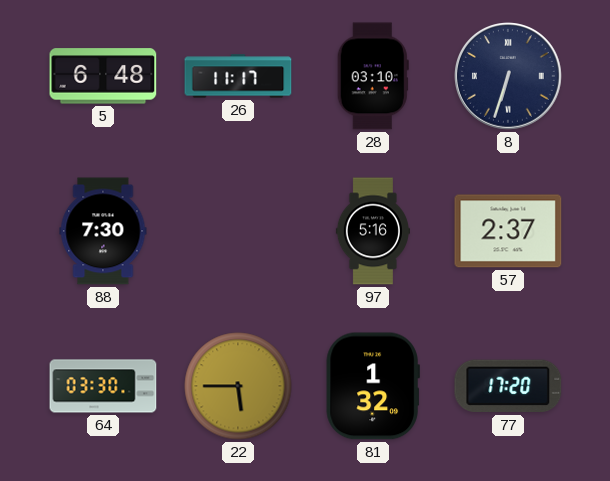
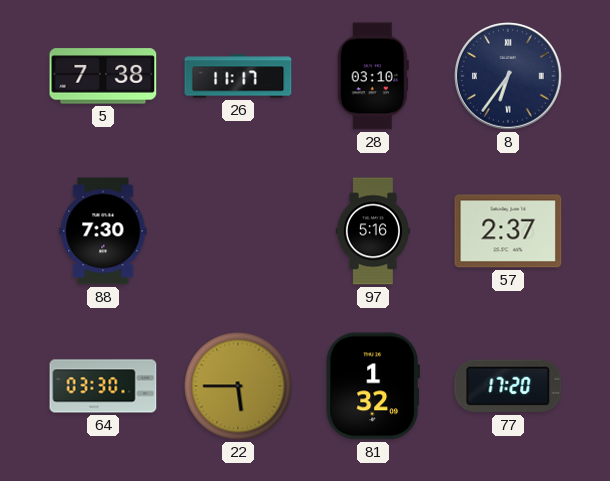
5: 6:48 -> 7:38 (103, 76)
8: 6:33 -> 6:36 (509, 77)
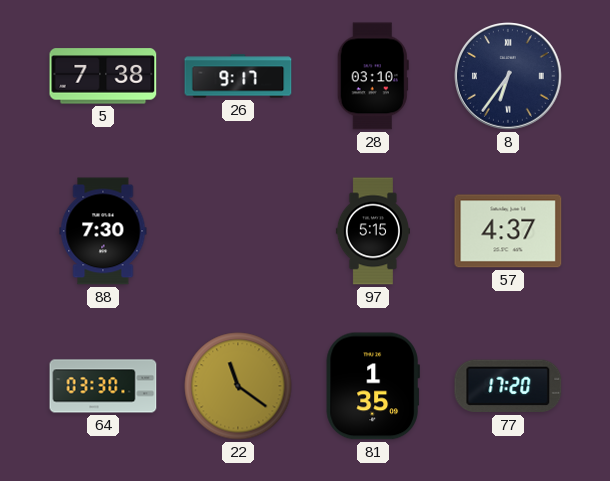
26: 11:17 -> 9:17 (238, 76)
97: 5:16 -> 5:15 (373, 231)
57: 2:37 -> 4:37 (508, 231)
22: 5:45 -> 11:21 (238, 386)
81: 1:32 -> 1:35 (373, 386)
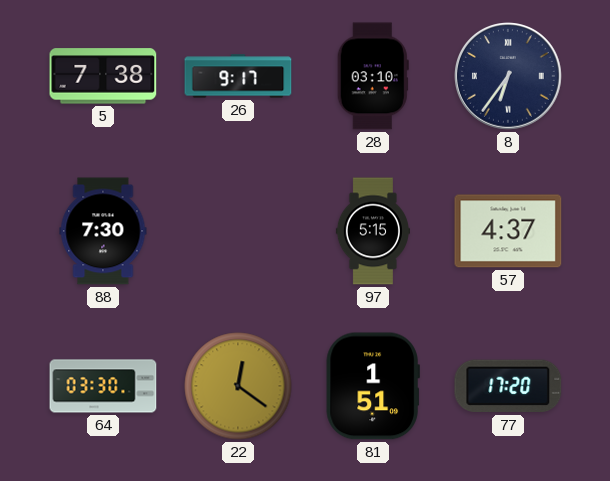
22: 11:21 -> 12:21 (238, 386)
81: 1:35 -> 1:51 (373, 386)
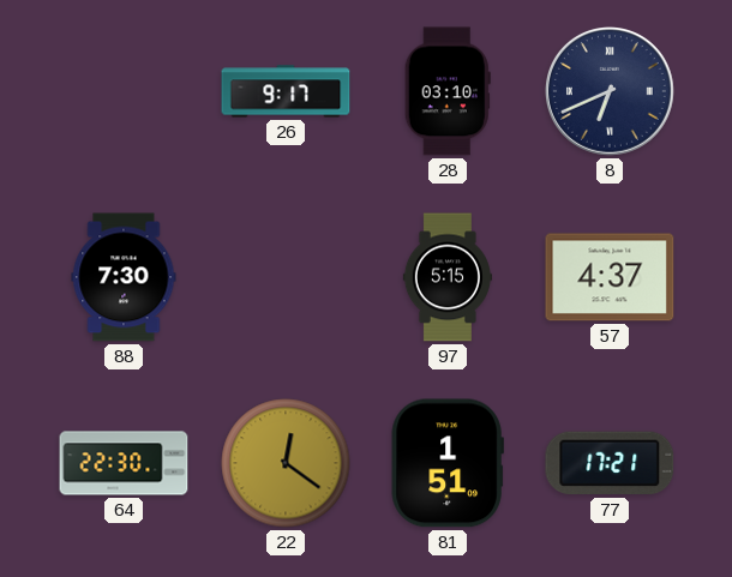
5: 7:38 -> none (103, 76)
8: 6:36 -> 6:41 (611, 92)
64: 03:30 -> 22:30 (124, 463)
77: 17:20 -> 17:21 (610, 463)
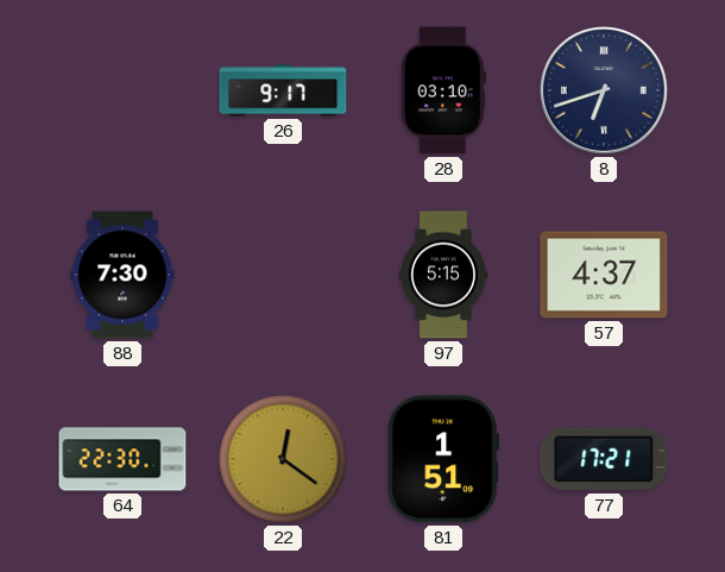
8: 6:41 -> 6:42 (605, 92)
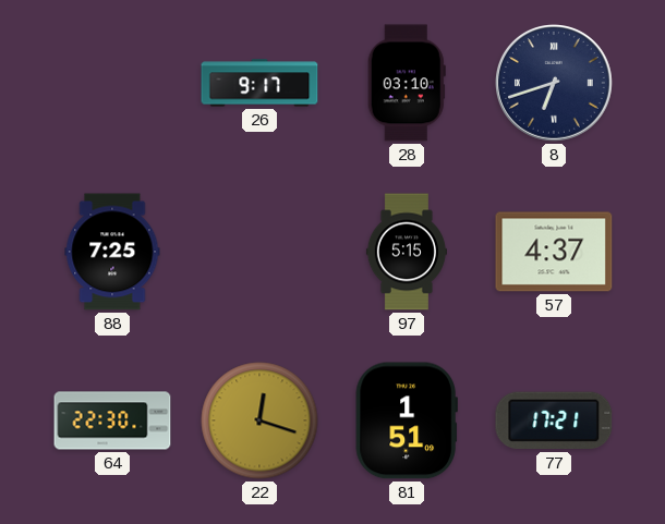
88: 7:30 -> 7:25 (112, 252)
22: 12:21 -> 12:18 (259, 421)
